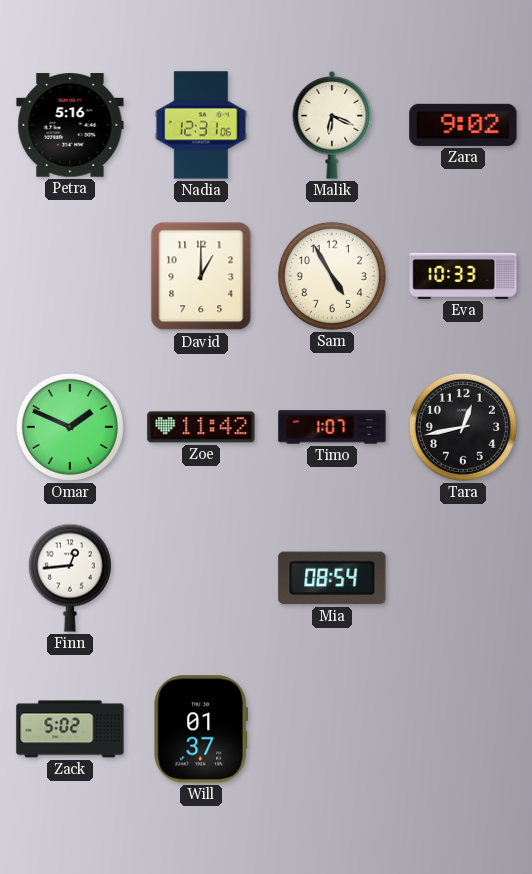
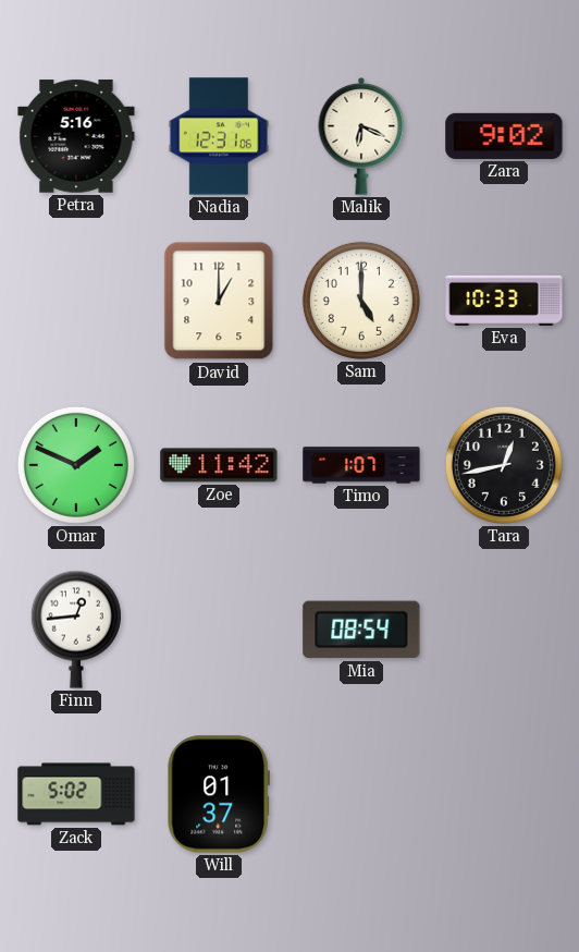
Sam: 4:55 -> 5:00 (361, 301)
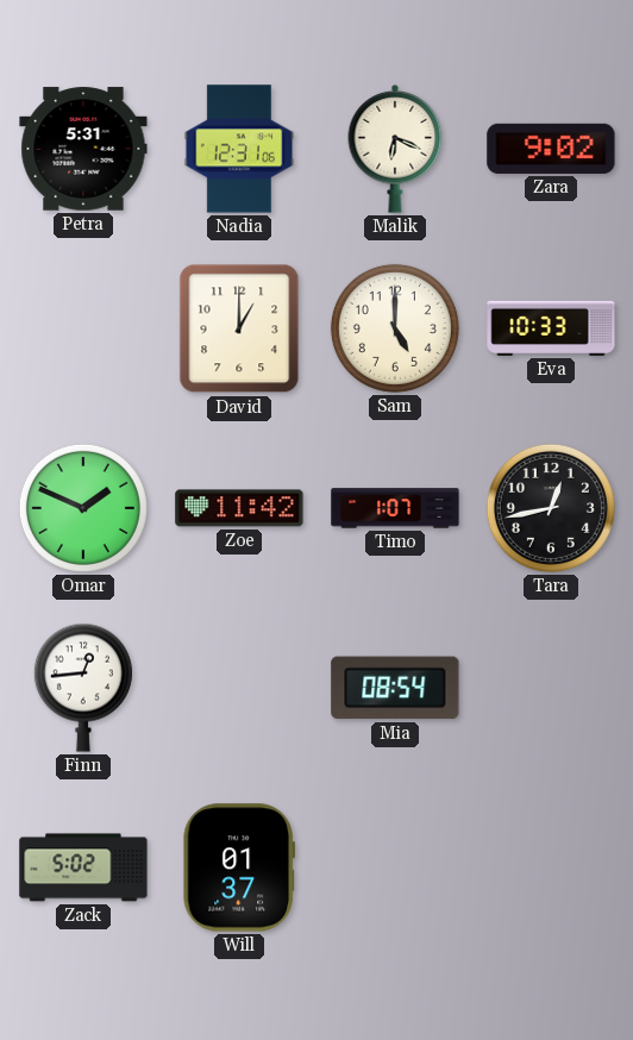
Petra: 5:16 -> 5:31 (83, 149)
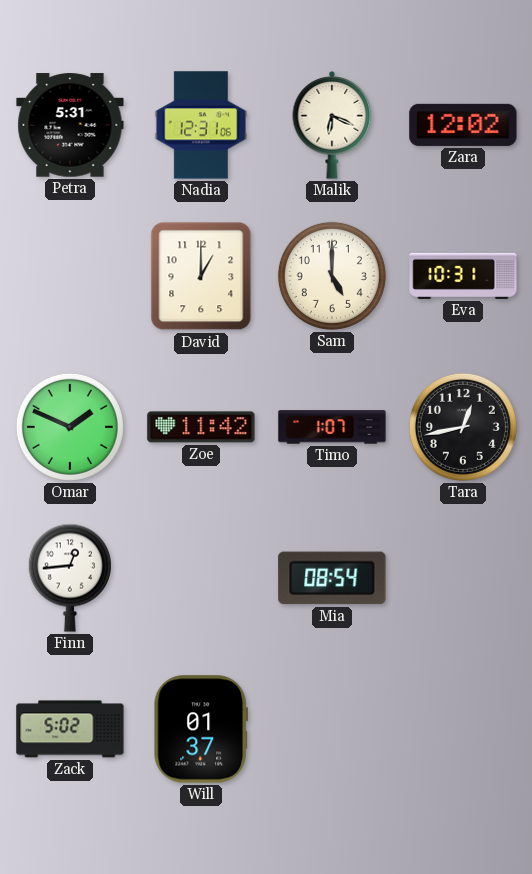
Zara: 9:02 -> 12:02 (463, 125)
Eva: 10:33 -> 10:31 (463, 276)
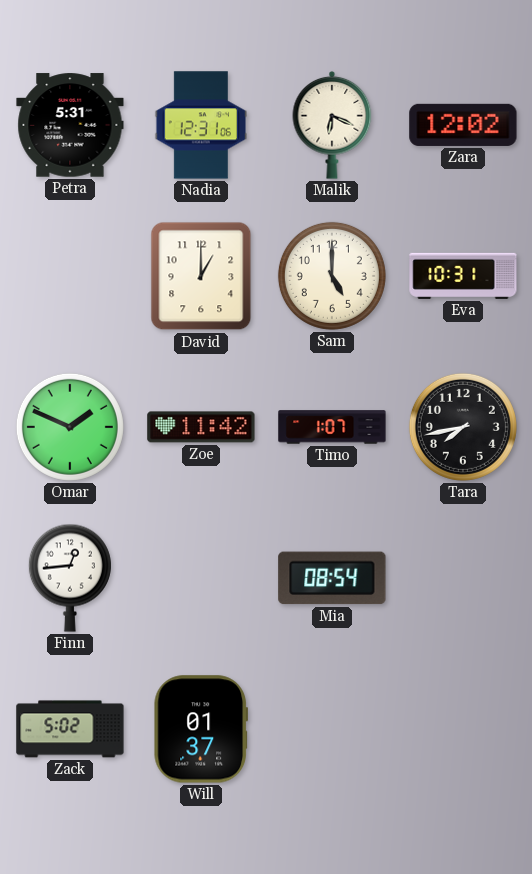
Tara: 12:43 -> 7:43 (463, 427)
